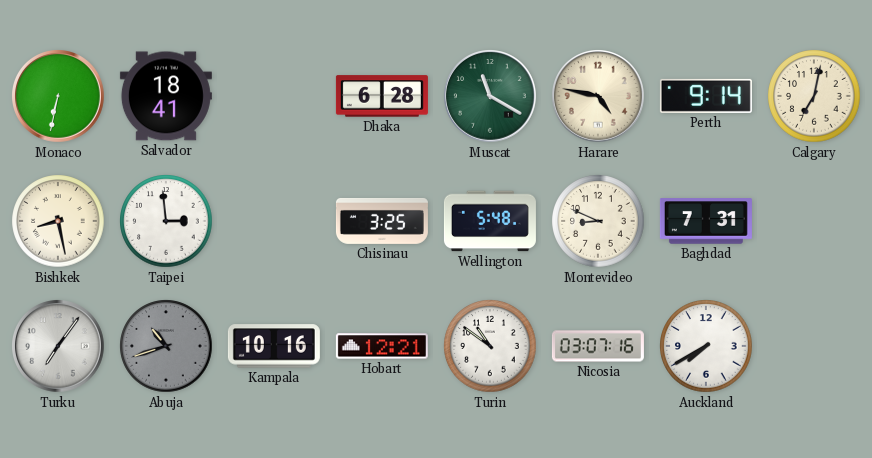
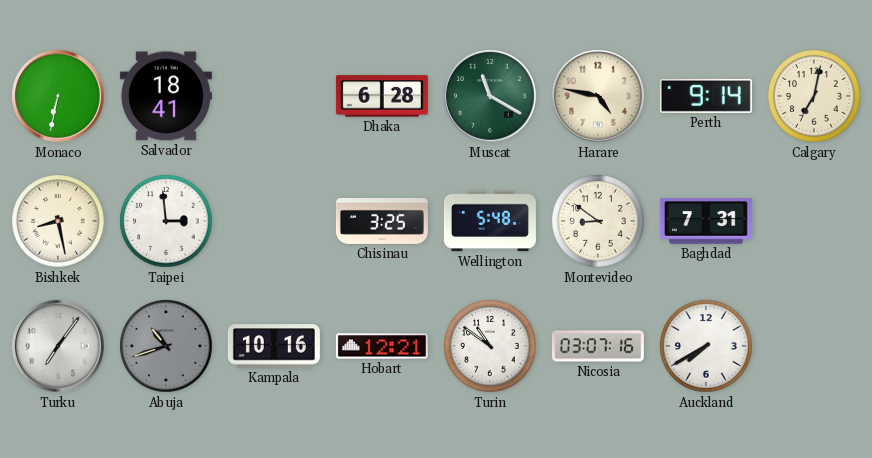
Montevideo: 8:49 -> 8:51 (598, 221)
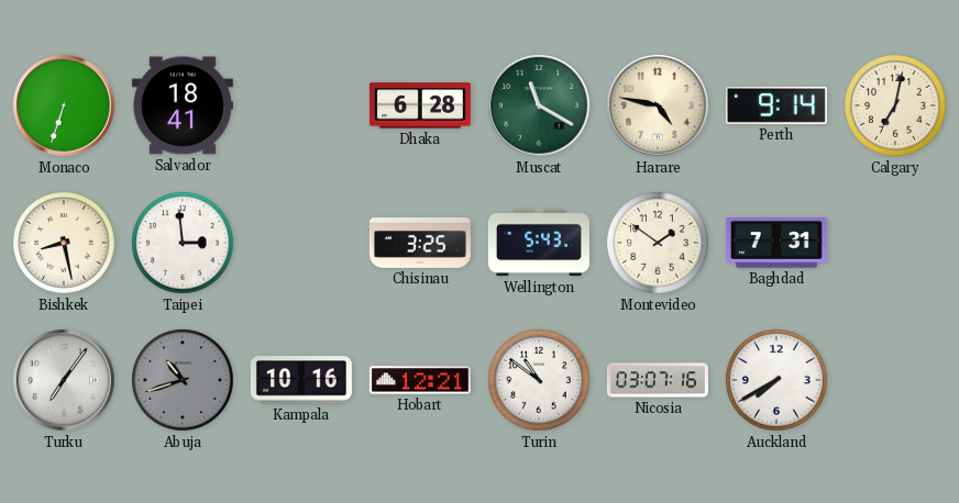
Monaco: 6:32 -> 6:33 (65, 107)
Wellington: 5:48 -> 5:43 (539, 243)
Montevideo: 8:51 -> 1:51 (658, 243)
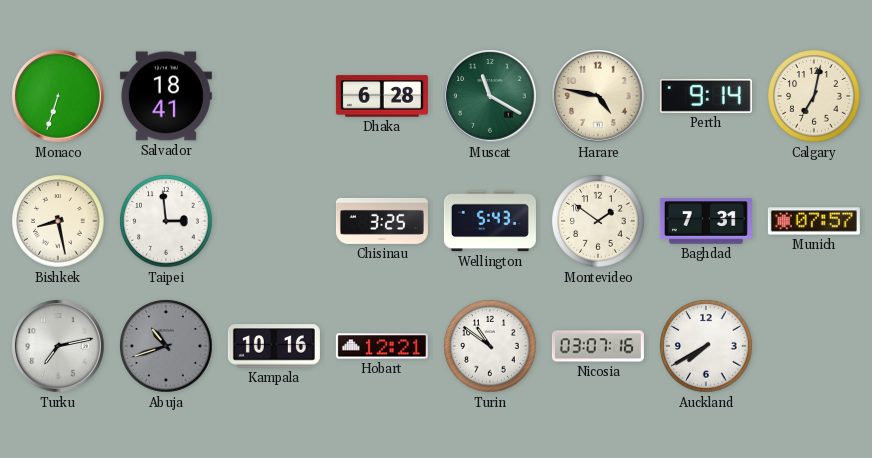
Munich: none -> 07:57 (814, 221)
Turku: 7:06 -> 7:13 (59, 347)
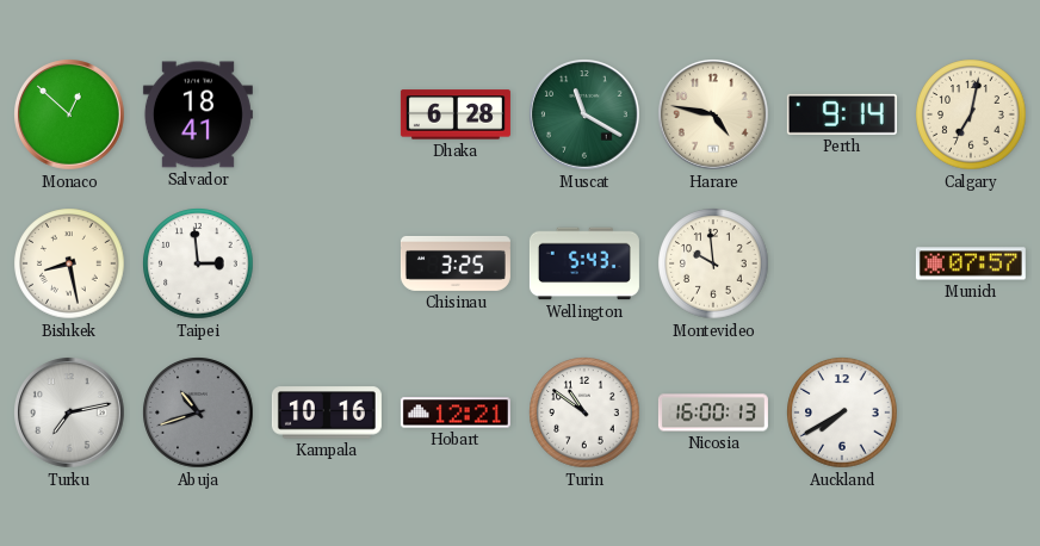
Monaco: 6:33 -> 12:52 (70, 116)
Montevideo: 1:51 -> 9:59 (713, 263)
Baghdad: 7:31 -> none (706, 221)
Nicosia: 03:07 -> 16:00 (713, 412)
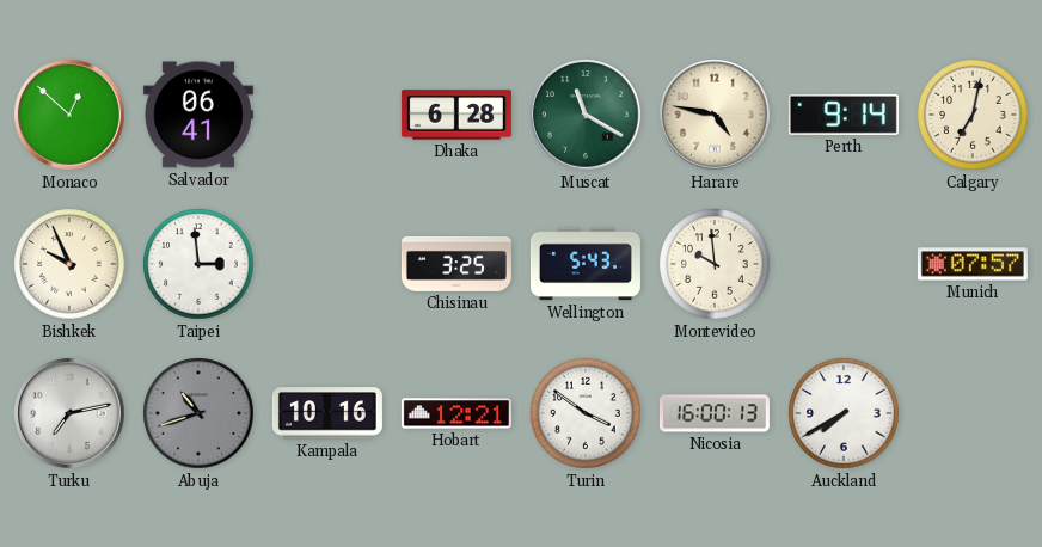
Salvador: 18:41 -> 06:41 (198, 115)
Bishkek: 8:28 -> 9:56 (69, 264)
Turin: 10:51 -> 3:51 (586, 413)
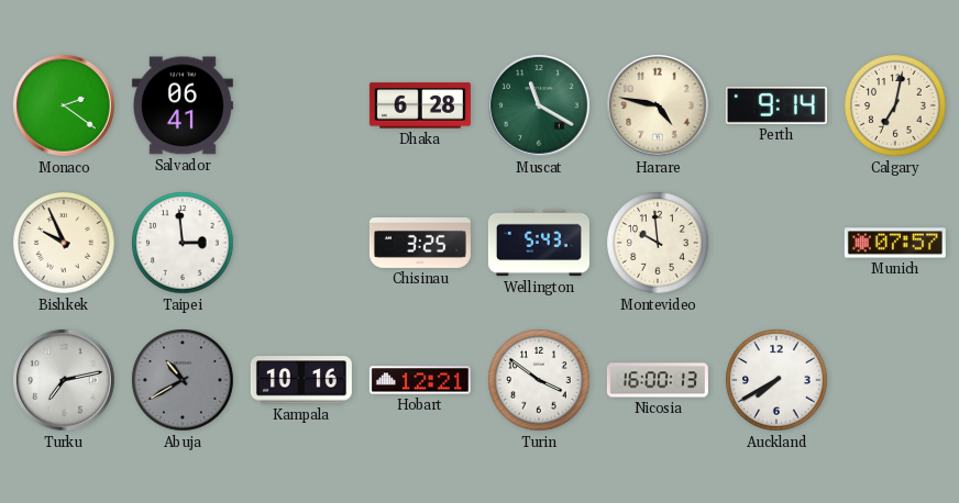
Monaco: 12:52 -> 2:21 (65, 107)
Abuja: 10:42 -> 10:40 (183, 380)
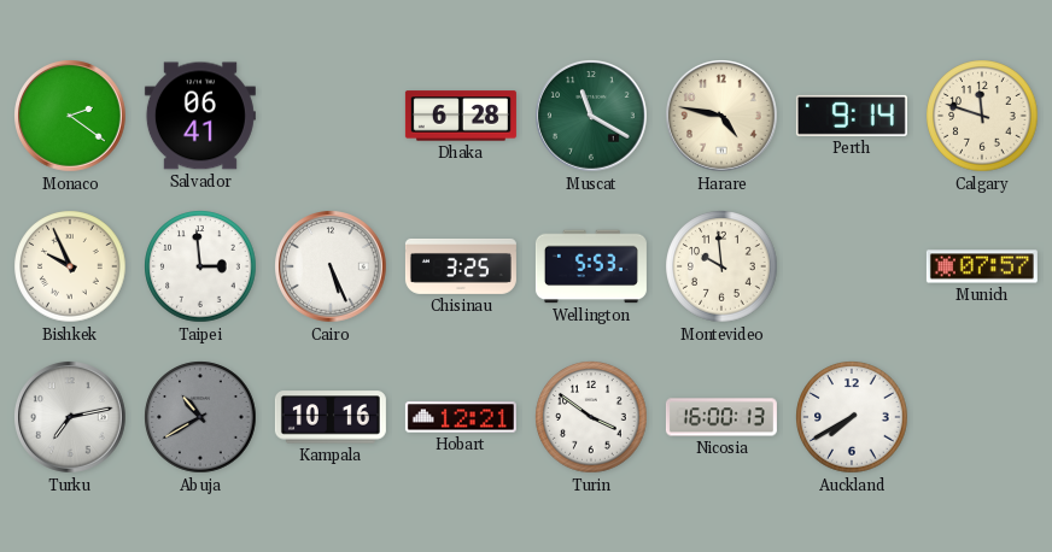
Calgary: 7:02 -> 11:48 (982, 116)
Cairo: none -> 5:26 (332, 268)
Wellington: 5:43 -> 5:53 (591, 266)
